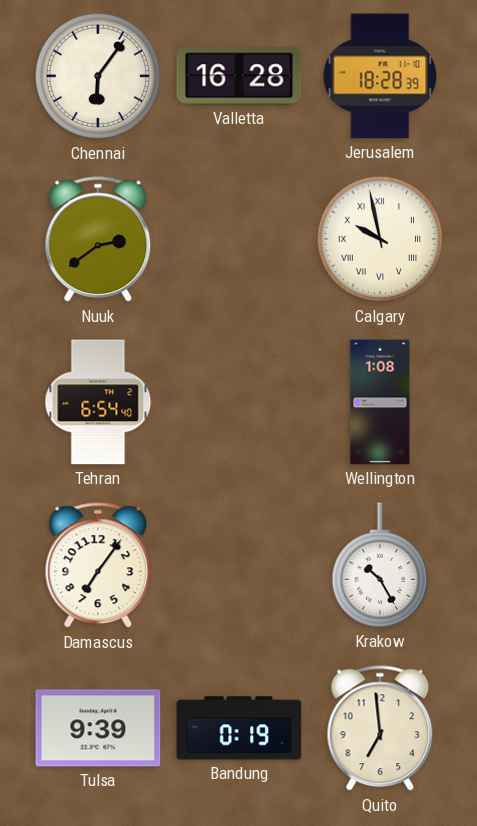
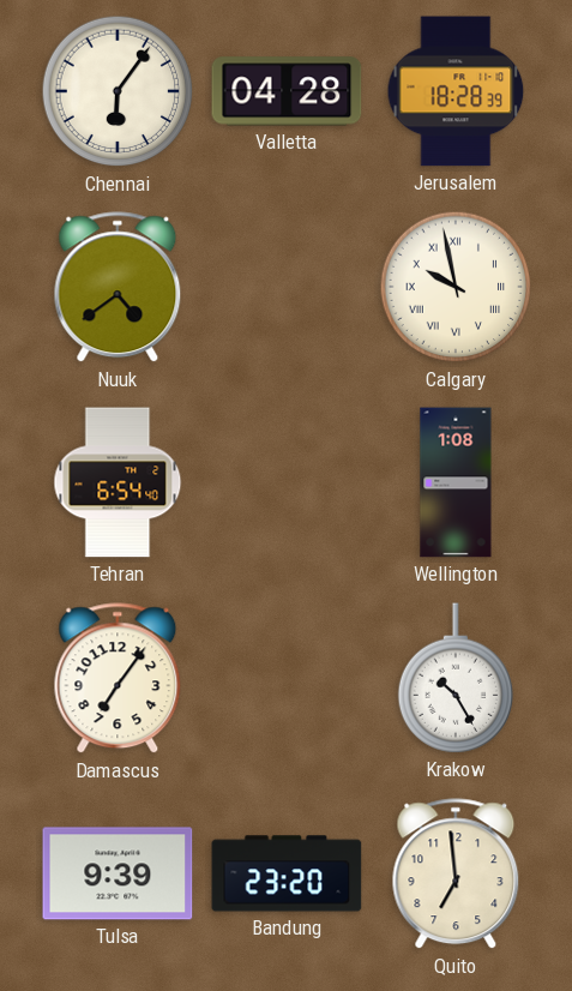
Valletta: 16:28 -> 04:28 (287, 91)
Nuuk: 2:39 -> 4:39 (118, 288)
Bandung: 0:19 -> 23:20 (287, 873)
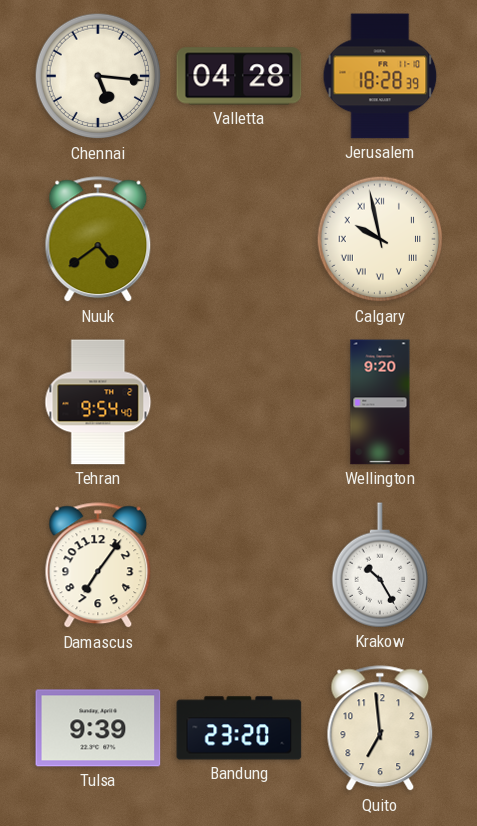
Chennai: 6:06 -> 5:16 (98, 76)
Tehran: 6:54 -> 9:54 (98, 402)
Wellington: 1:08 -> 9:20 (380, 402)
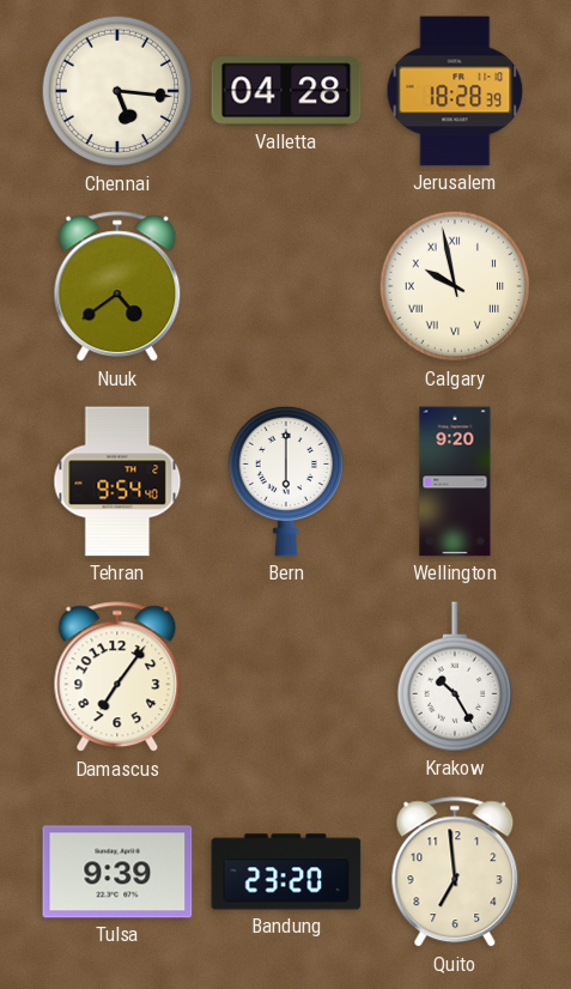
Bern: none -> 6:00 (286, 481)
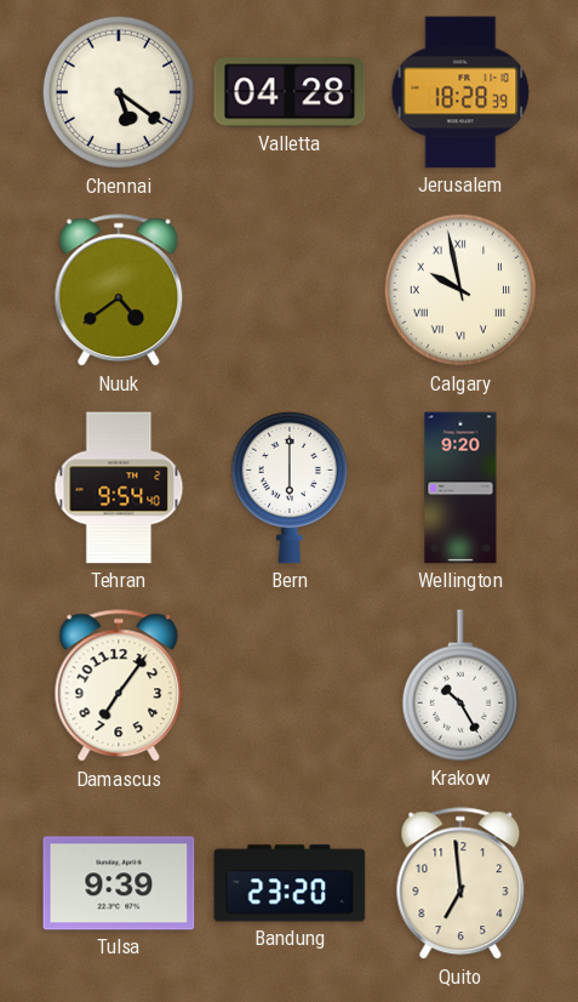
Chennai: 5:16 -> 5:21 (119, 92)
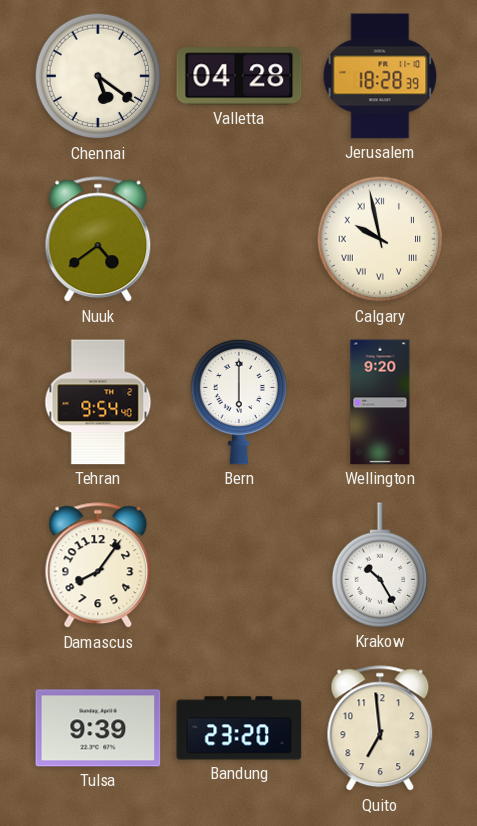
Damascus: 7:06 -> 8:06 (98, 566)
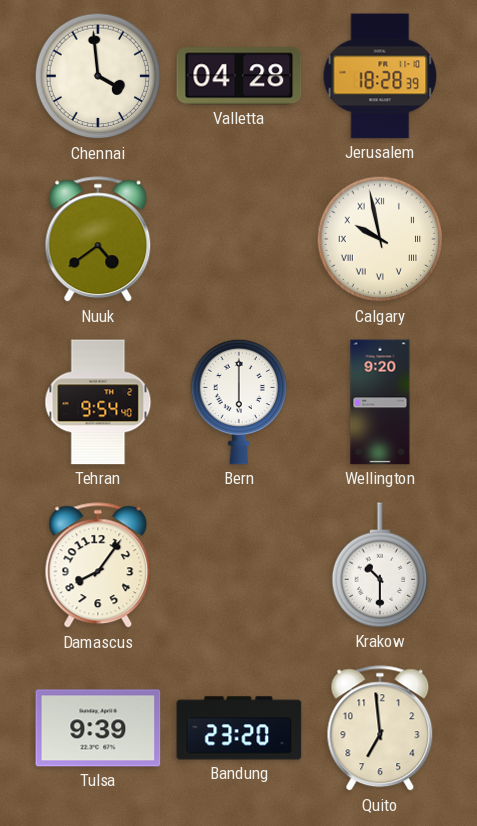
Chennai: 5:21 -> 3:59 (98, 76)
Krakow: 10:25 -> 10:30 (380, 565)
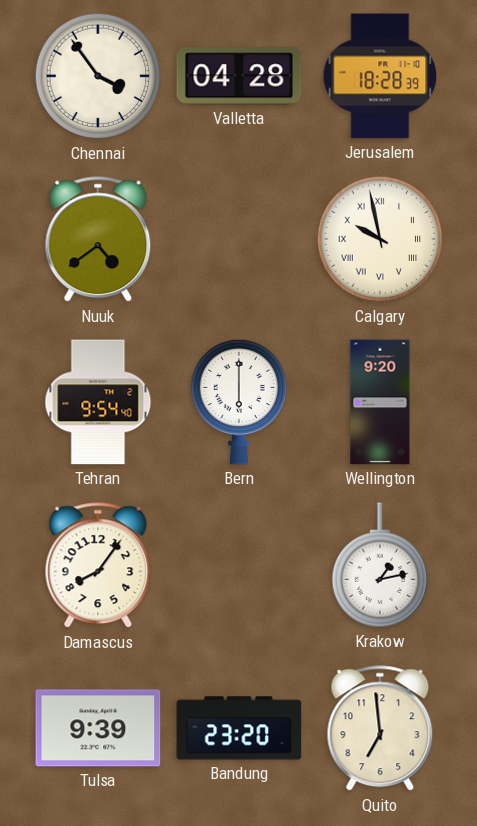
Chennai: 3:59 -> 3:54 (98, 76)
Krakow: 10:30 -> 1:13 (380, 565)
